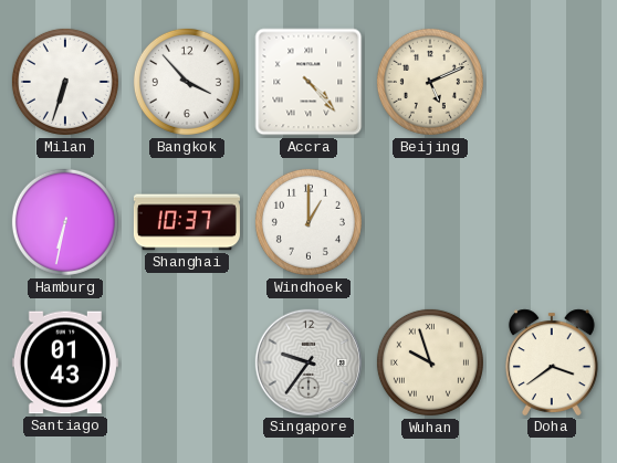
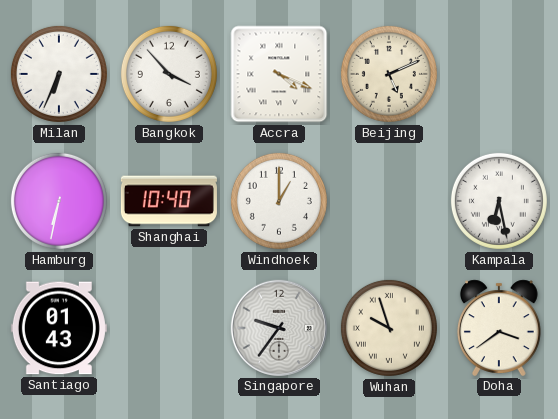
Milan: 6:33 -> 6:34 (59, 74)
Accra: 4:23 -> 4:19 (279, 74)
Shanghai: 10:37 -> 10:40 (169, 201)
Kampala: none -> 6:28 (499, 201)
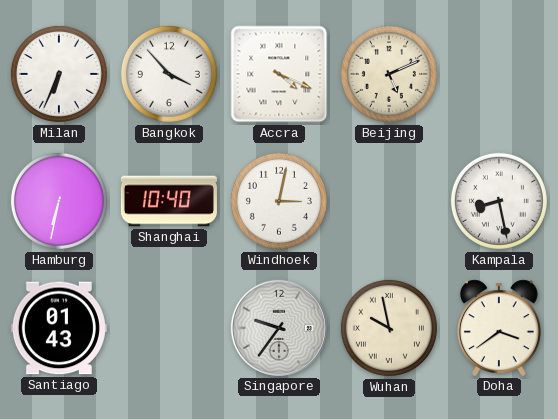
Windhoek: 1:00 -> 3:02 (279, 201)
Kampala: 6:28 -> 8:28 (499, 201)
Wuhan: 9:57 -> 9:58 (389, 328)
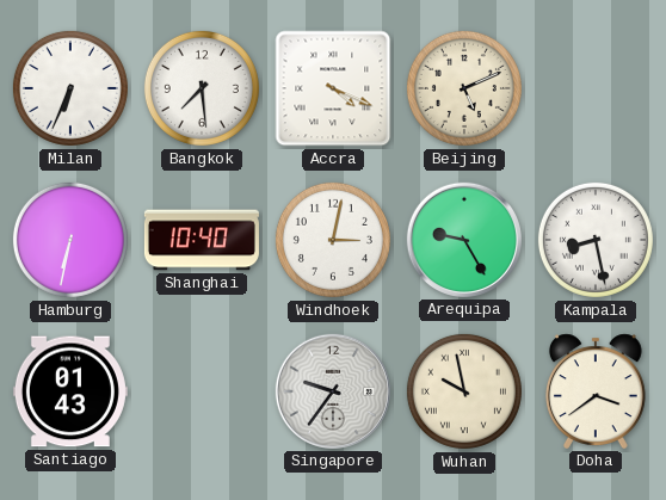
Bangkok: 3:53 -> 7:29 (202, 88)
Arequipa: none -> 9:25 (464, 240)
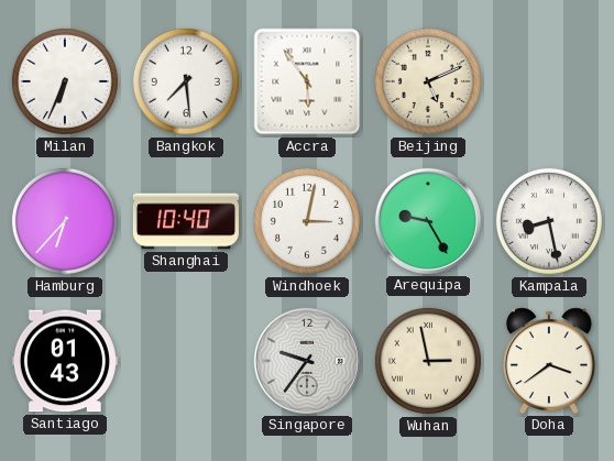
Accra: 4:19 -> 5:54 (307, 81)
Hamburg: 6:32 -> 6:37 (65, 221)
Wuhan: 9:58 -> 2:58 (428, 361)
